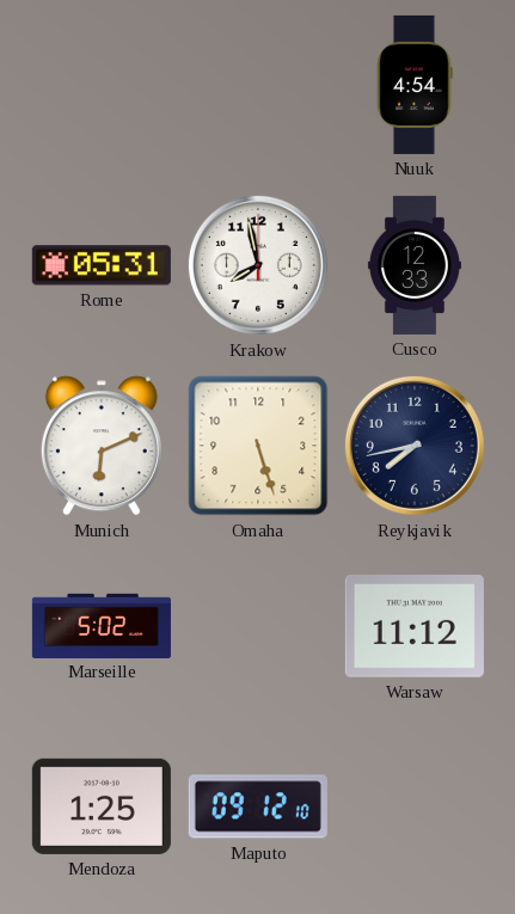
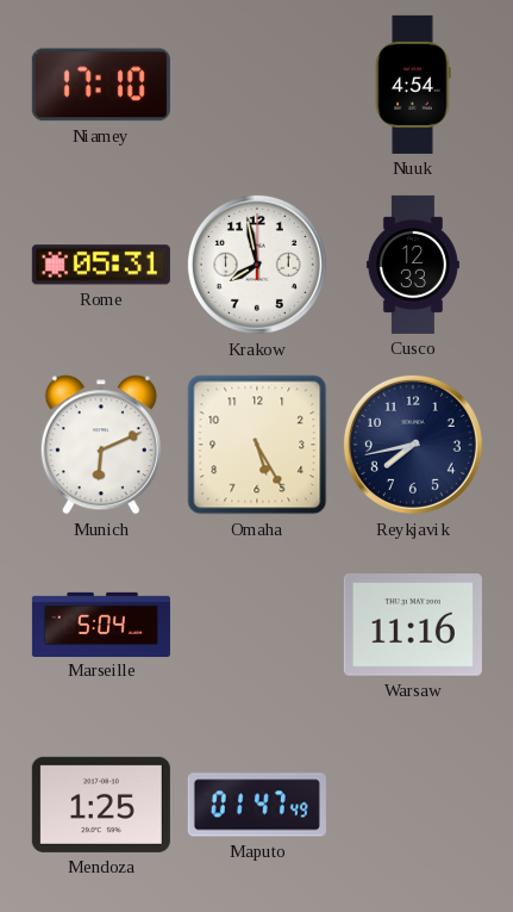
Niamey: none -> 17:10 (101, 85)
Omaha: 5:27 -> 5:25 (257, 445)
Marseille: 5:02 -> 5:04 (101, 623)
Warsaw: 11:12 -> 11:16 (413, 626)
Maputo: 09:12 -> 01:47 (257, 805)
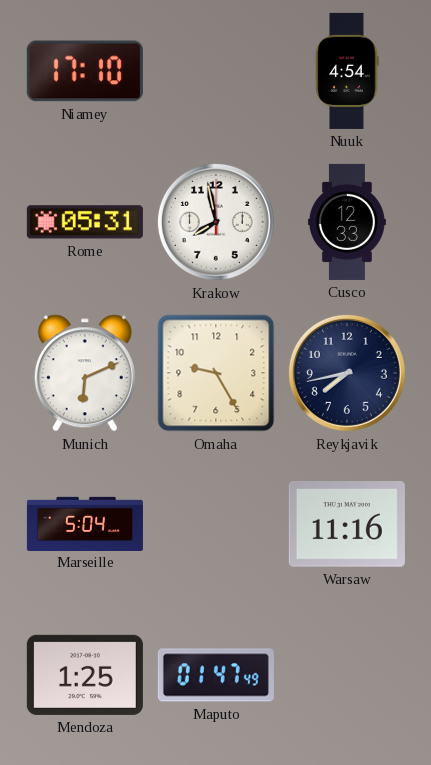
Omaha: 5:25 -> 9:25 (216, 373)
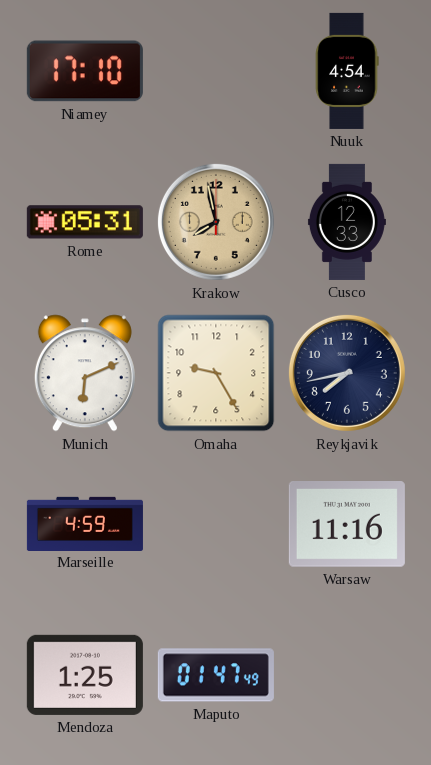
Krakow dial: white -> champagne (216, 222)
Marseille: 5:04 -> 4:59 (85, 523)
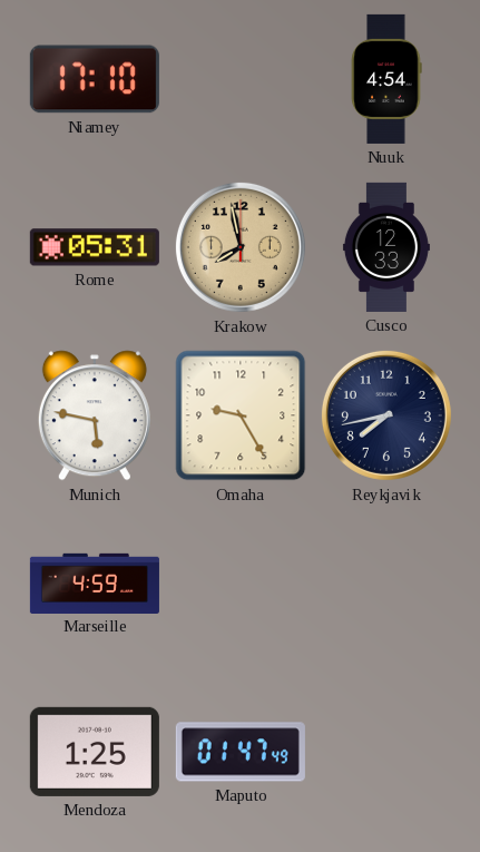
Munich: 6:11 -> 5:47 (95, 415)
Warsaw: 11:16 -> none (347, 525)
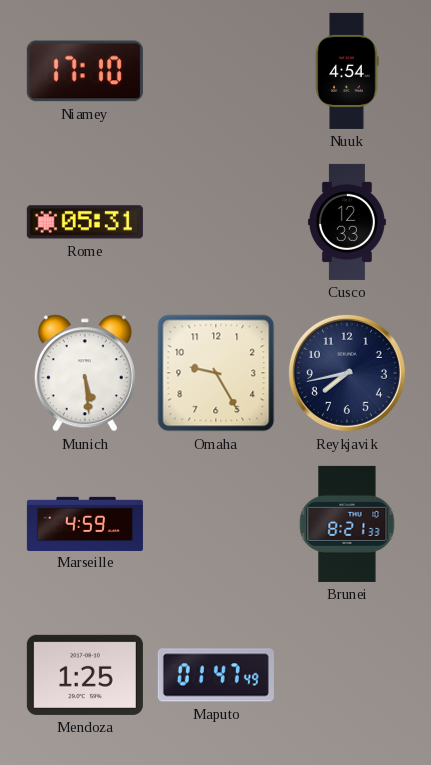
Krakow: 7:58 -> none (241, 247)
Munich: 5:47 -> 5:29 (85, 373)
Brunei: none -> 8:21 (347, 524)
